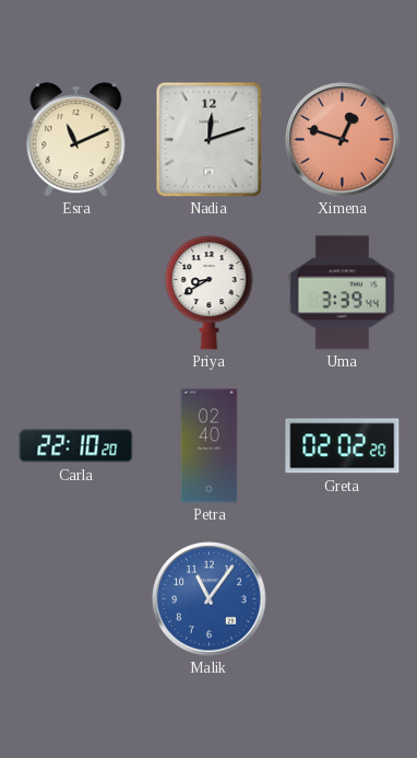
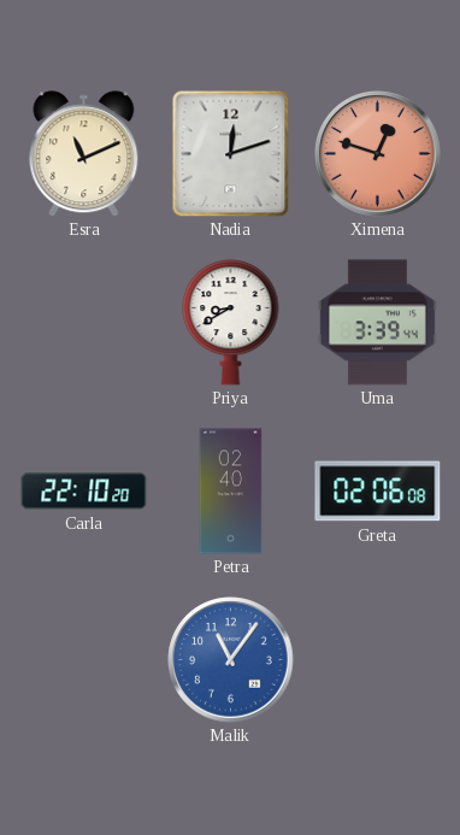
Greta: 02:02 -> 02:06 (378, 492)
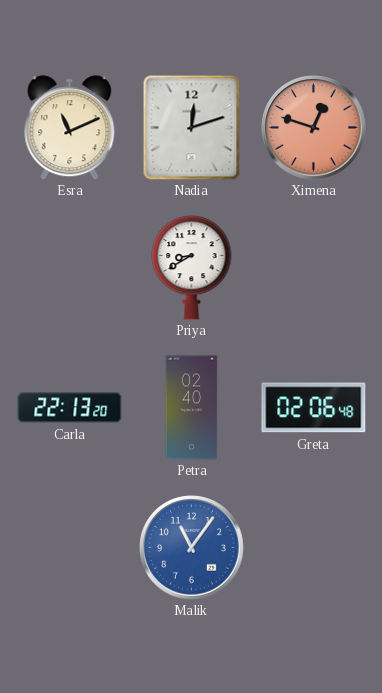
Uma: 3:39 -> none (377, 323)
Carla: 22:10 -> 22:13 (70, 408)
Greta: 02:06:08 -> 02:06:48 (314, 408)
